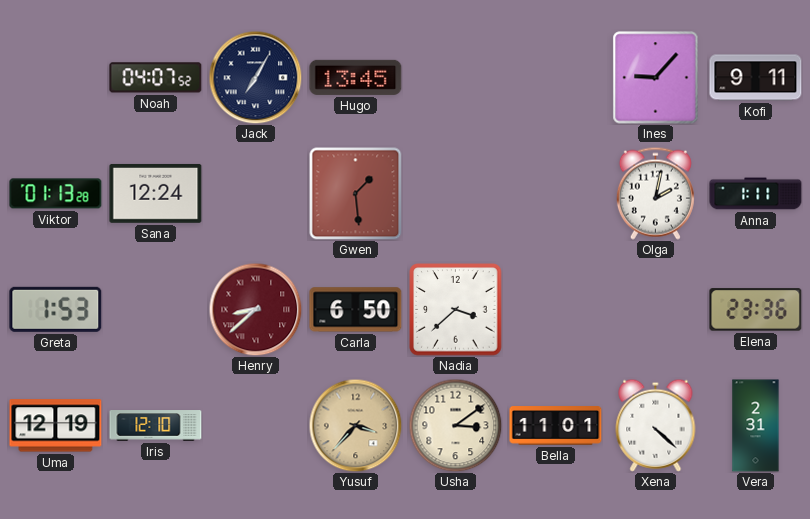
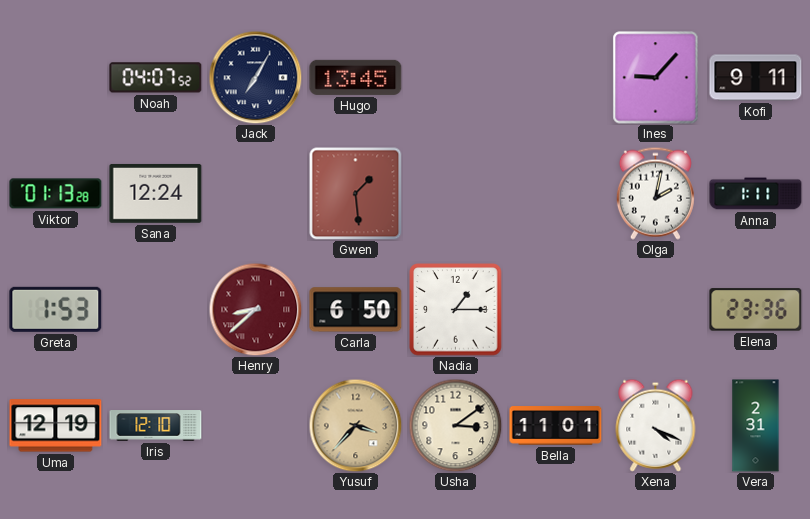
Nadia: 3:38 -> 1:15 (456, 310)
Xena: 4:22 -> 4:19 (656, 425)
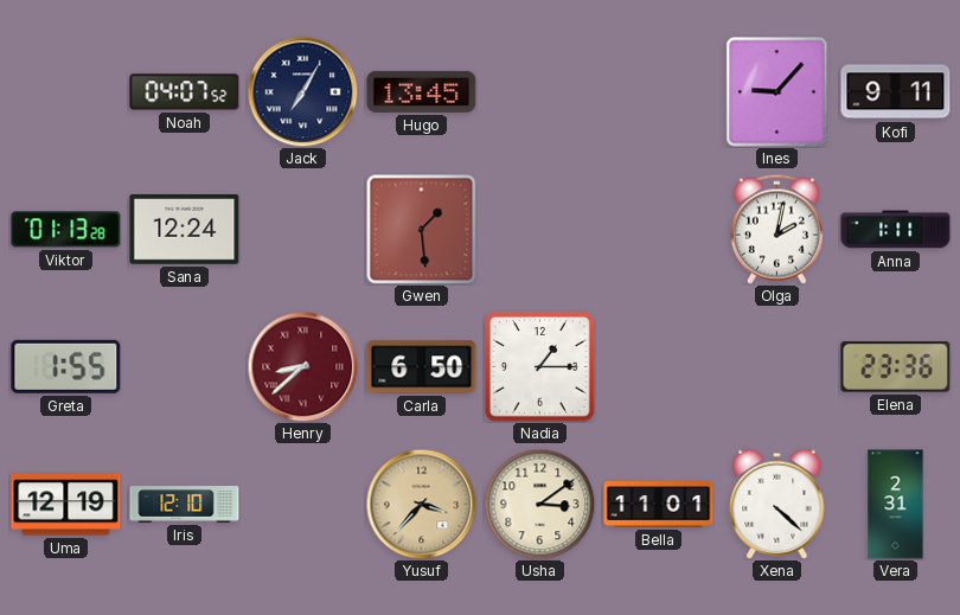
Greta: 1:53 -> 1:55 (66, 366)
Xena: 4:19 -> 4:22 (777, 504)
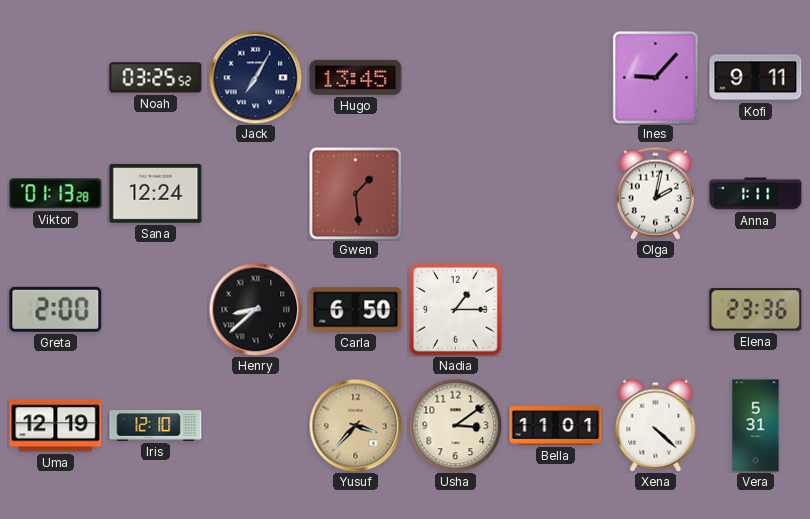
Noah: 04:07 -> 03:25 (156, 78)
Greta: 1:55 -> 2:00 (56, 309)
Henry dial: burgundy -> black (255, 309)
Vera: 2:31 -> 5:31 (756, 426)
